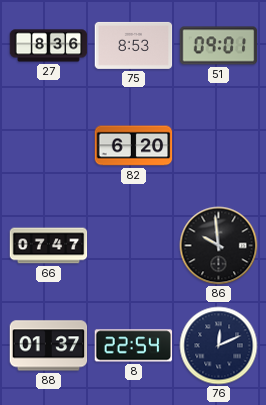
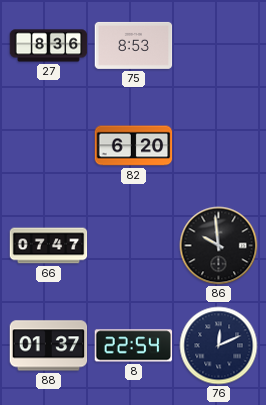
51: 09:01 -> none (219, 46)
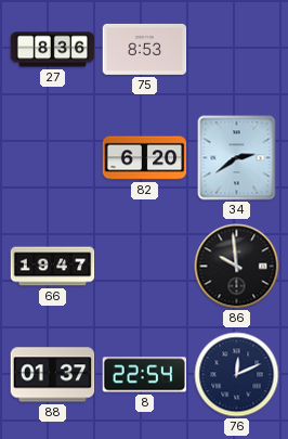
34: none -> 2:39 (237, 158)
66: 07:47 -> 19:47 (53, 267)
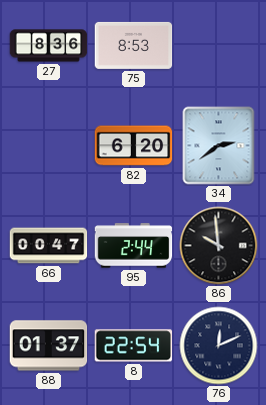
66: 19:47 -> 00:47 (49, 246)
95: none -> 2:44 (134, 246)
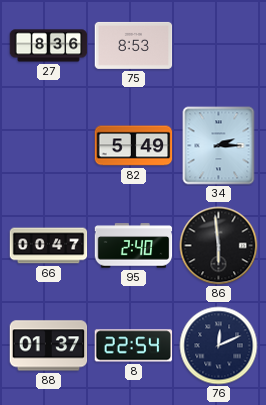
82: 6:20 -> 5:49 (134, 146)
34: 2:39 -> 2:15 (219, 146)
95: 2:44 -> 2:40 (134, 246)
86: 9:59 -> 5:59 (219, 246)
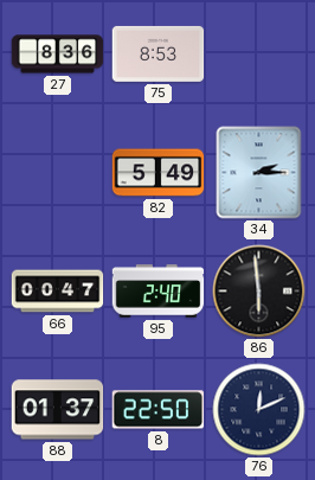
8: 22:54 -> 22:50 (159, 410)
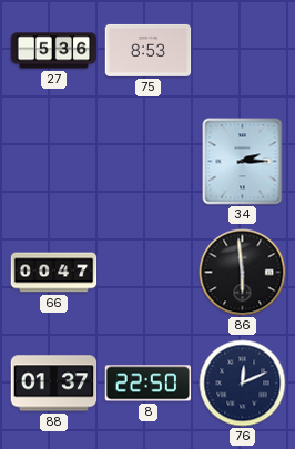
27: 8:36 -> 5:36 (54, 51)
82: 5:49 -> none (159, 173)
95: 2:40 -> none (159, 292)
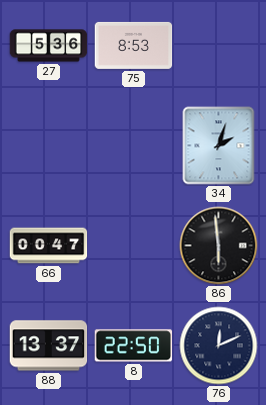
34: 2:15 -> 2:03 (219, 146)
88: 01:37 -> 13:37 (49, 346)
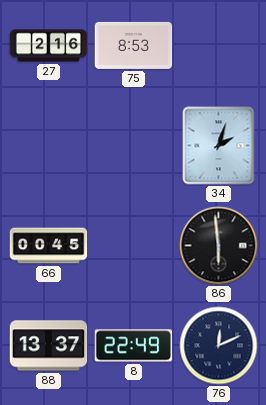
27: 5:36 -> 2:16 (49, 46)
66: 00:47 -> 00:45 (49, 246)
8: 22:50 -> 22:49 (134, 346)
